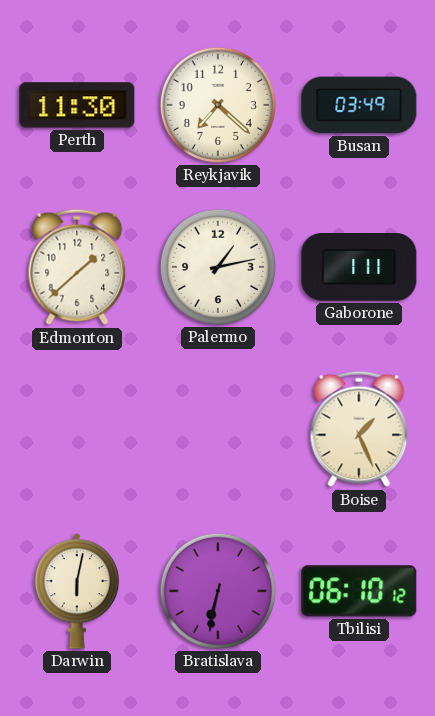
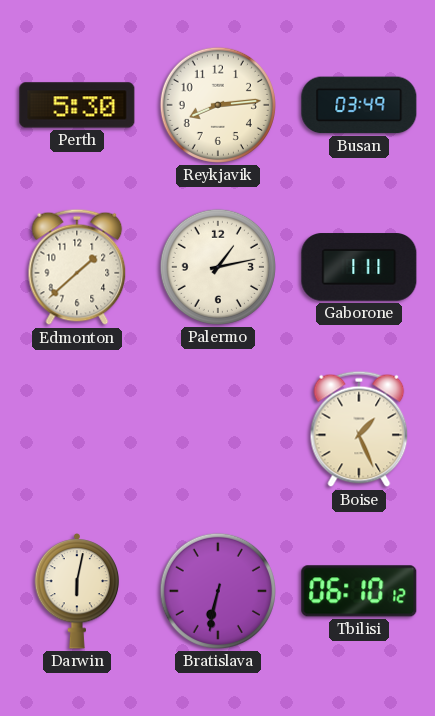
Perth: 11:30 -> 5:30 (77, 105)
Reykjavik: 7:22 -> 8:14 (218, 105)
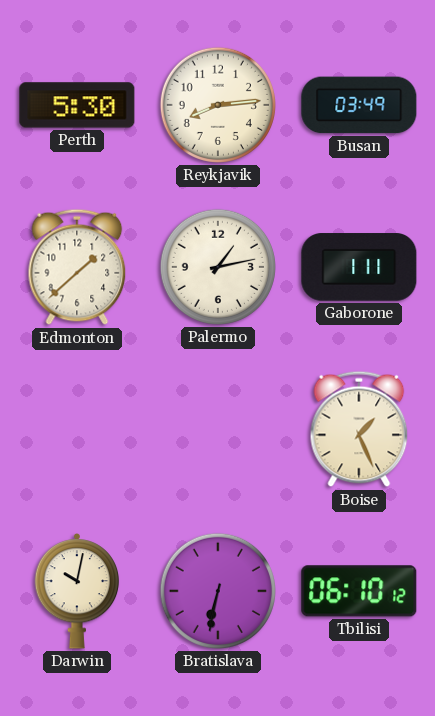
Darwin: 6:02 -> 10:02 (77, 592)
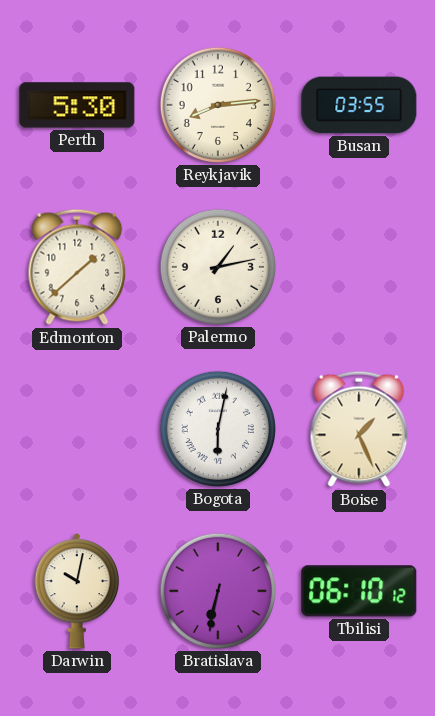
Busan: 03:49 -> 03:55 (359, 105)
Gaborone: 1:11 -> none (359, 267)
Bogota: none -> 6:02 (218, 429)
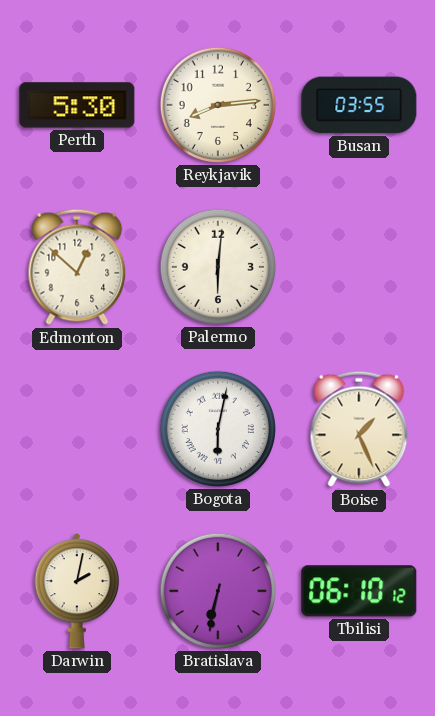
Edmonton: 1:38 -> 12:52 (77, 267)
Palermo: 1:13 -> 6:01 (218, 267)
Darwin: 10:02 -> 2:02 (77, 592)
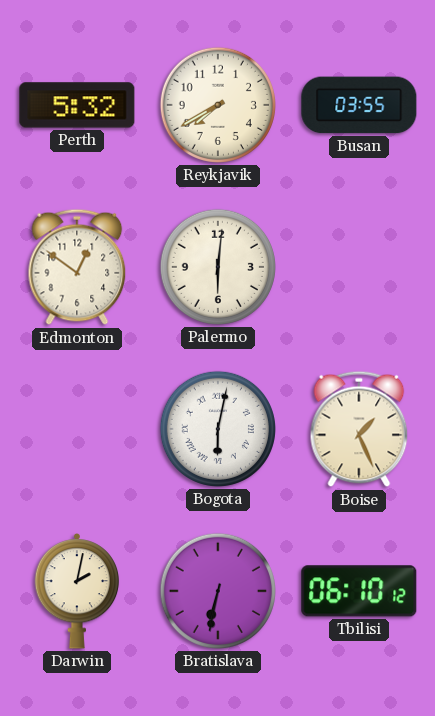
Perth: 5:30 -> 5:32 (77, 105)
Reykjavik: 8:14 -> 7:40 (218, 105)
Edmonton: 12:52 -> 12:51 (77, 267)
